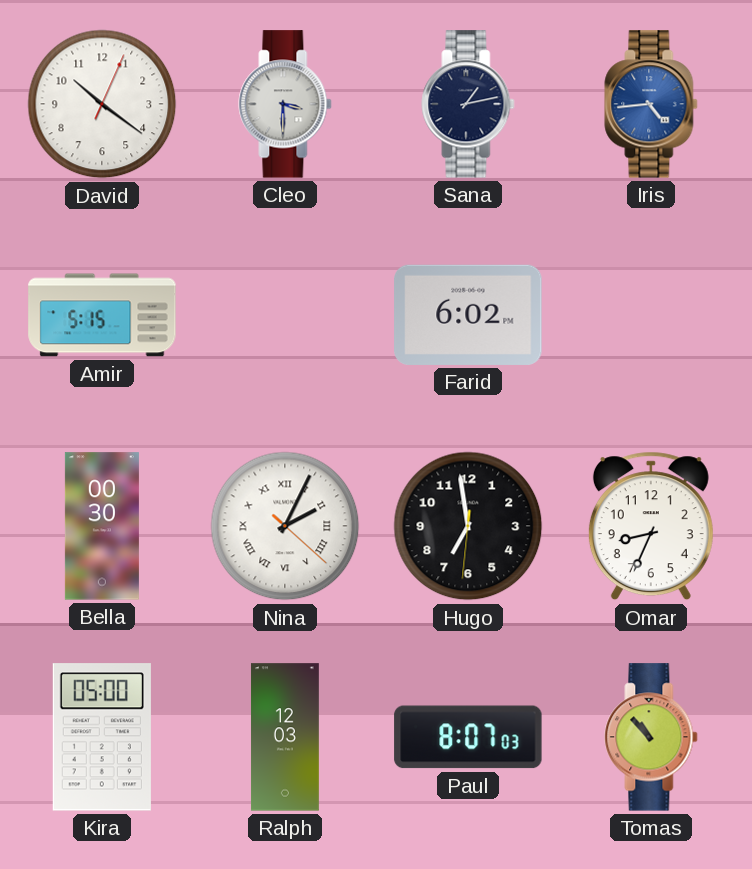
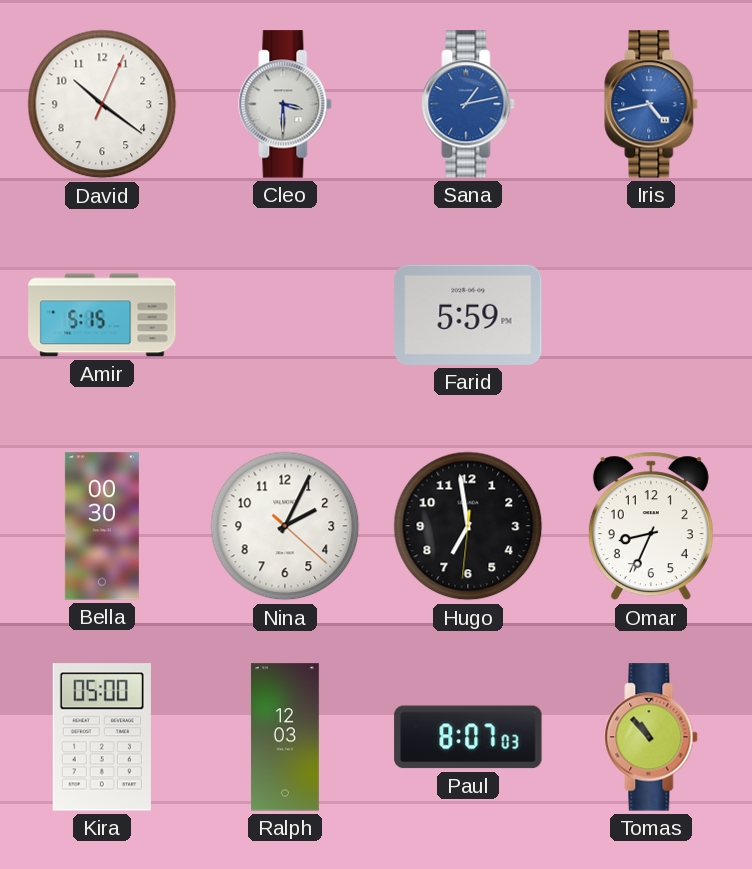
Sana dial: navy -> blue (468, 104)
Iris: 4:44 -> 4:43 (651, 104)
Farid: 6:02 -> 5:59 (468, 315)
Nina numerals: Roman -> Arabic (285, 526)
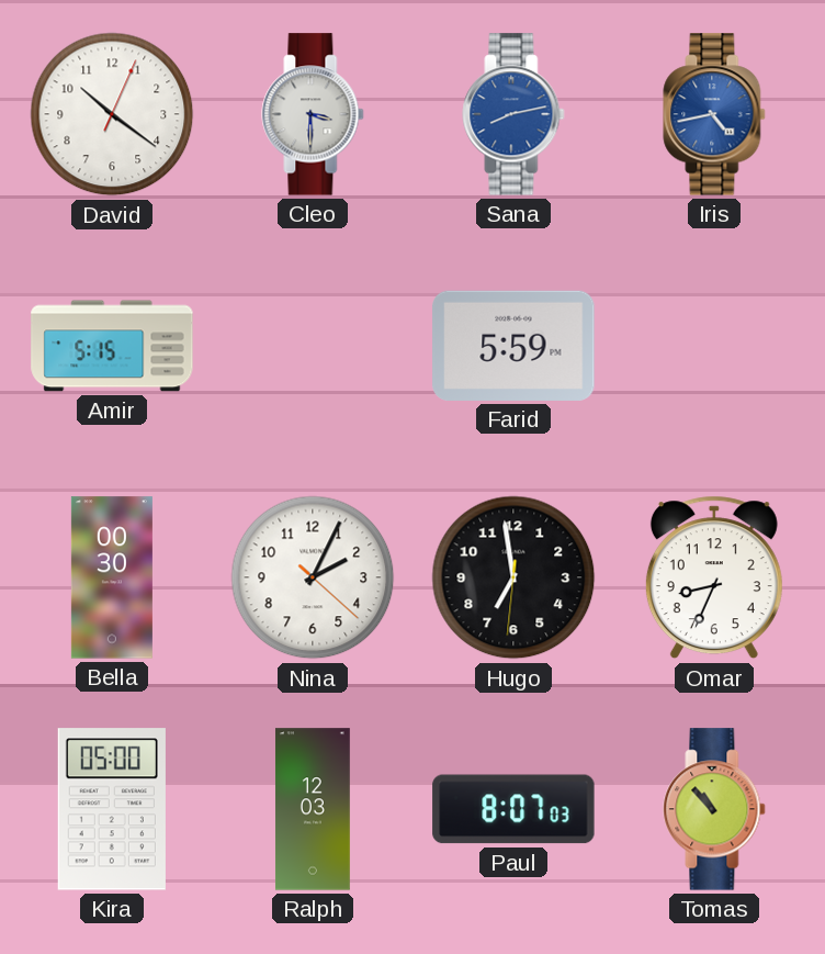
Sana: 1:13 -> 8:13 (513, 114)
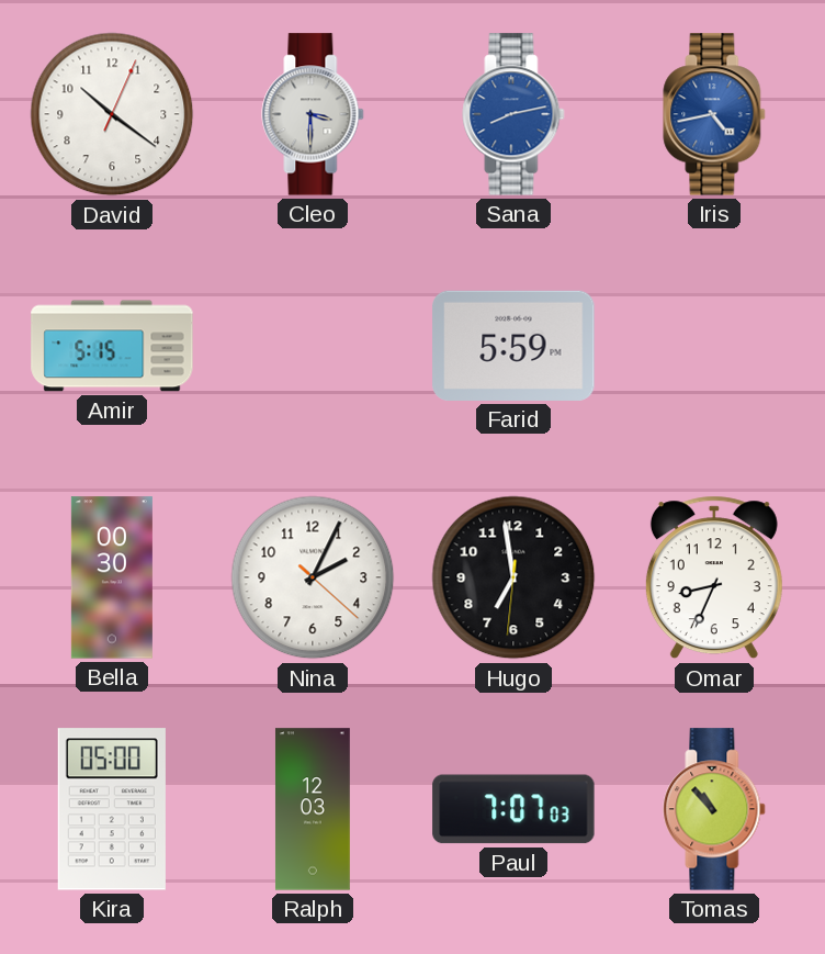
Paul: 8:07 -> 7:07 (513, 809)
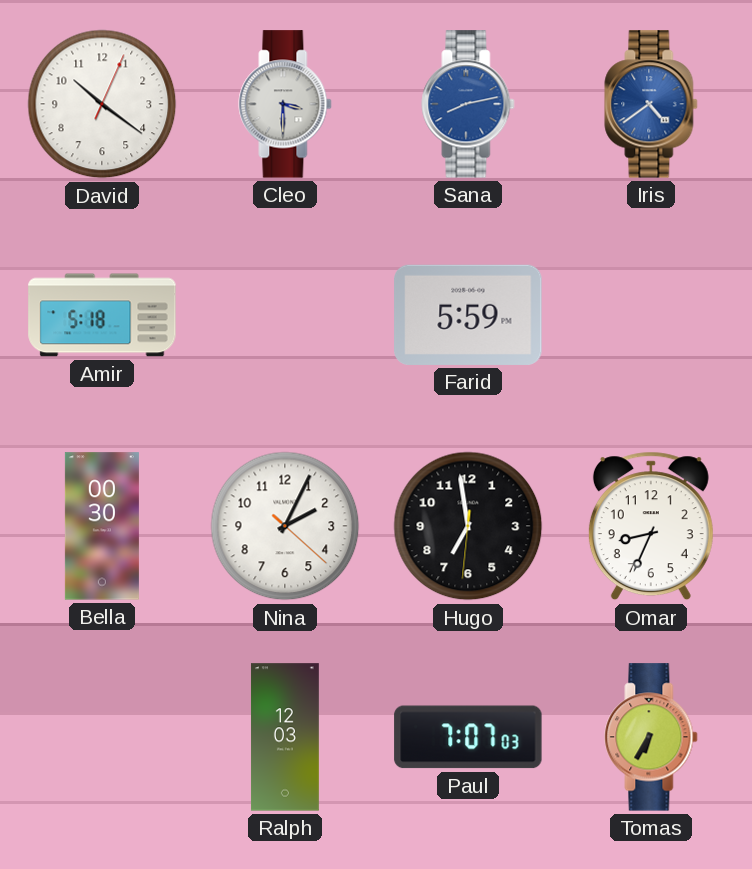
Iris: 4:43 -> 4:39 (651, 104)
Amir: 5:15 -> 5:18 (102, 315)
Kira: 05:00 -> none (112, 809)
Tomas: 10:53 -> 6:35 (651, 737)
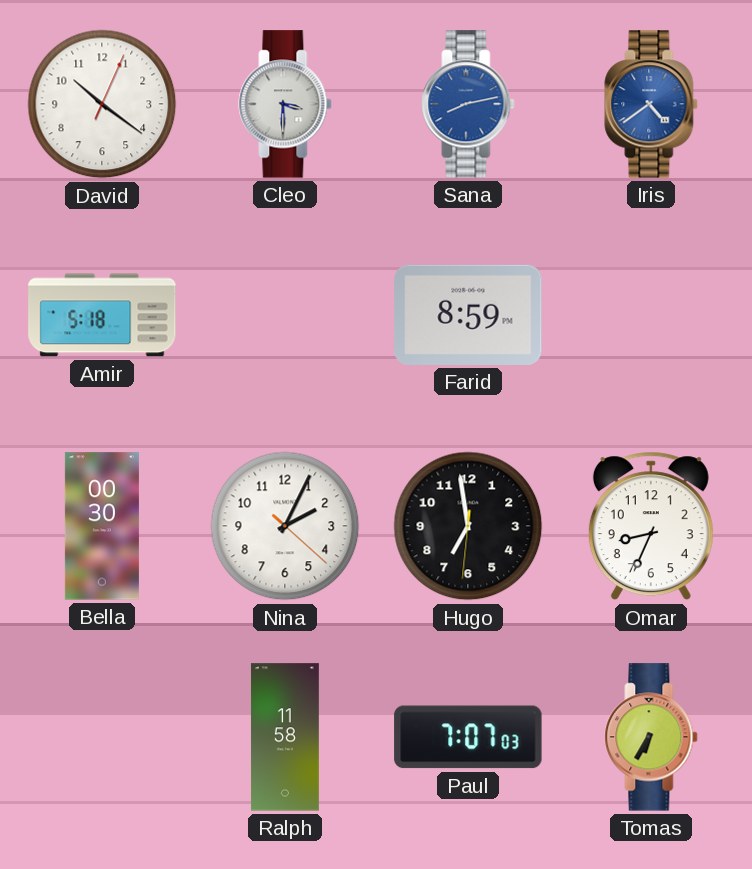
Farid: 5:59 -> 8:59 (468, 315)
Ralph: 12:03 -> 11:58 (285, 737)
